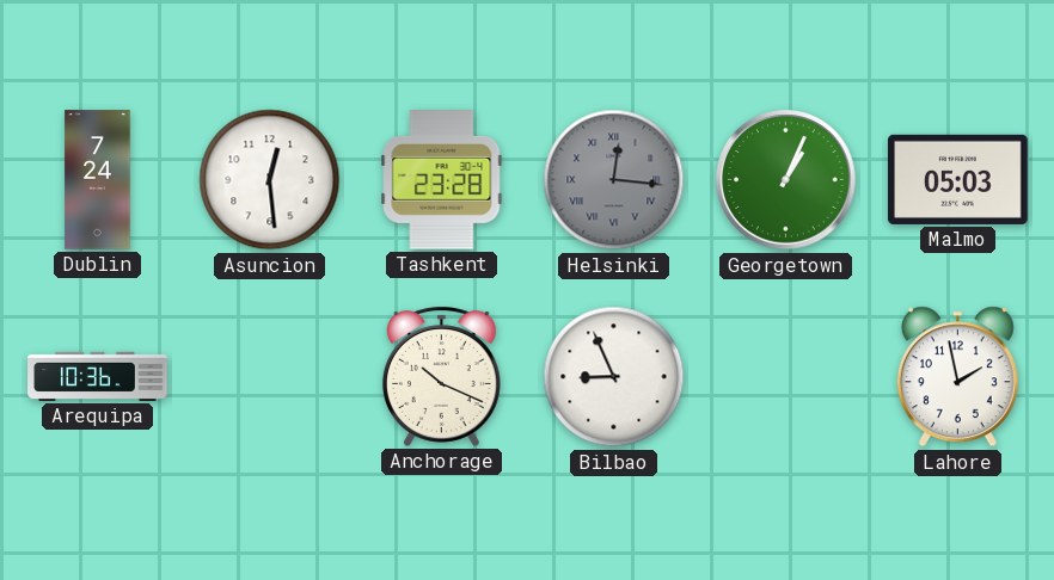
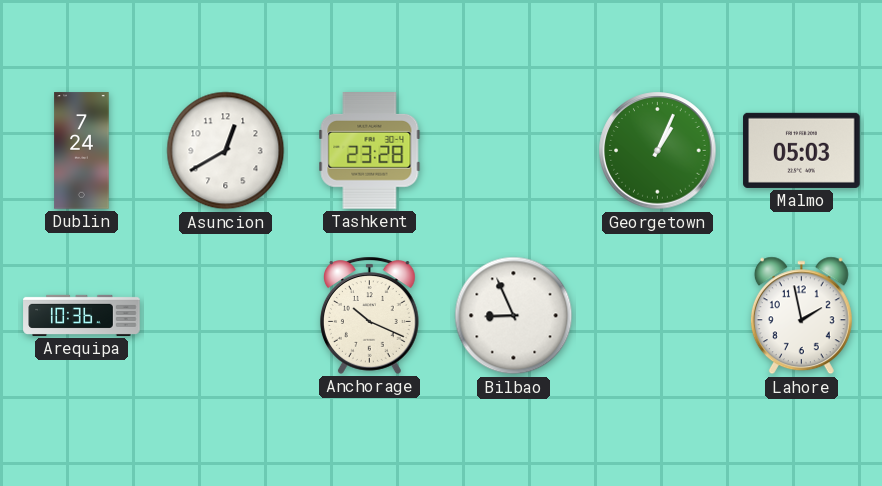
Asuncion: 12:29 -> 12:40 (226, 151)
Helsinki: 12:16 -> none (614, 180)
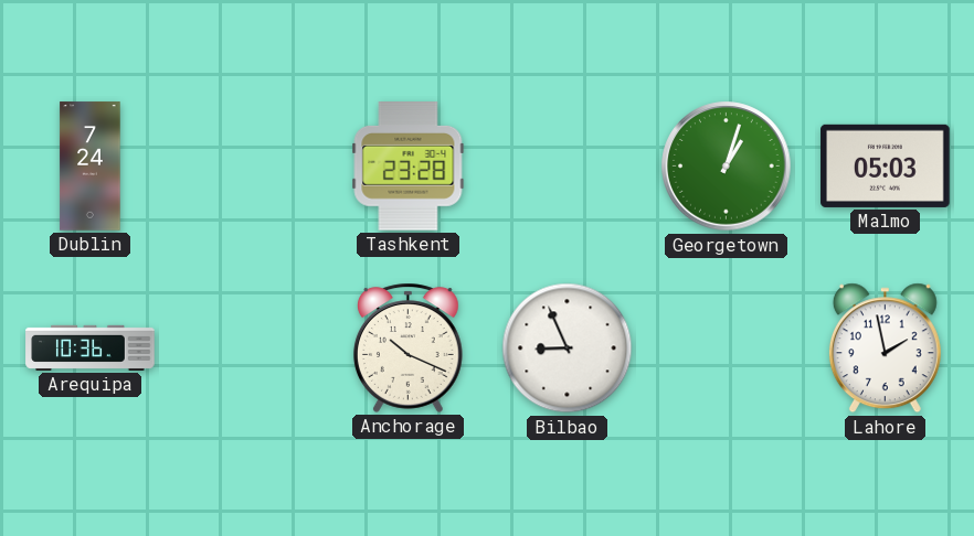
Asuncion: 12:40 -> none (226, 151)
Georgetown: 1:04 -> 1:03 (727, 167)
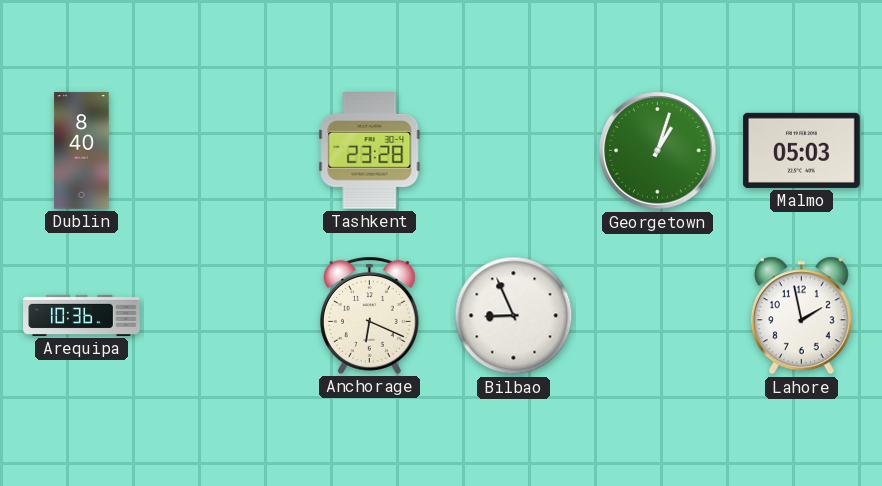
Dublin: 7:24 -> 8:40 (82, 151)
Anchorage: 10:19 -> 6:19 (369, 315)
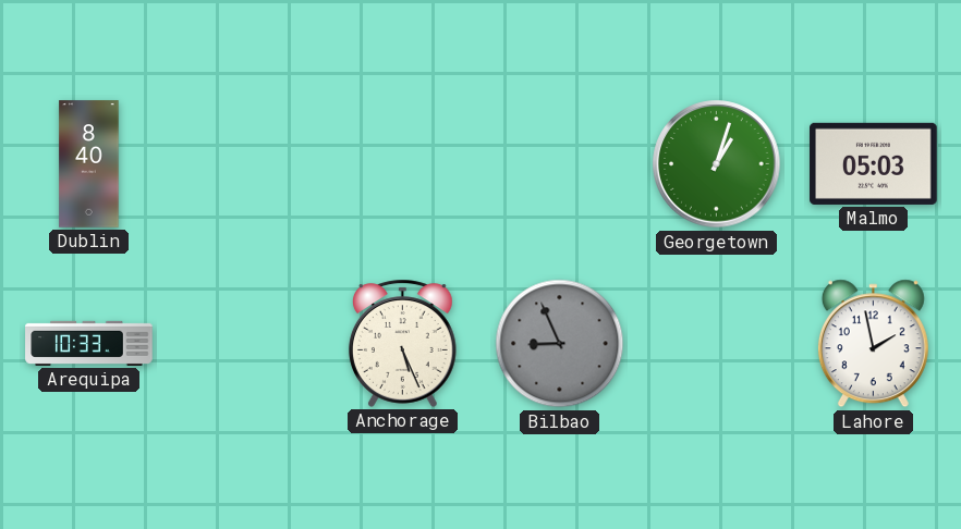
Tashkent: 23:28 -> none (370, 151)
Arequipa: 10:36 -> 10:33 (89, 343)
Anchorage: 6:19 -> 5:26 (402, 343)
Bilbao dial: white -> grey (560, 344)
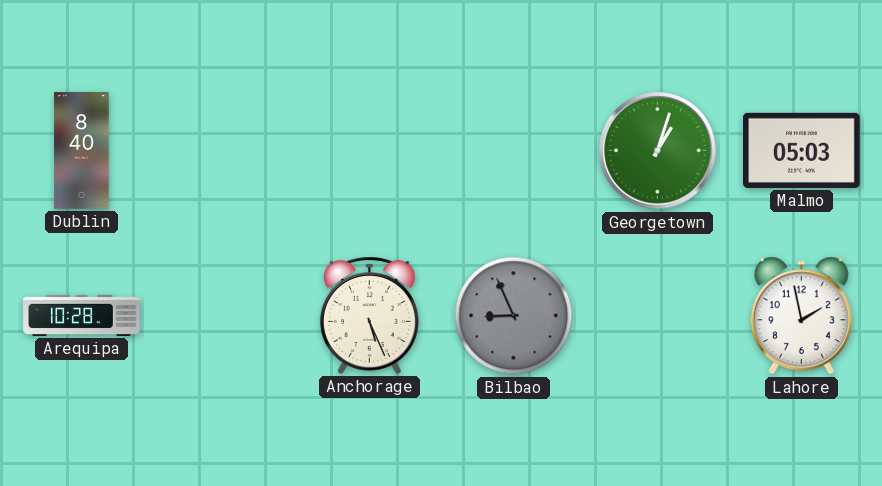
Arequipa: 10:33 -> 10:28 (82, 315)
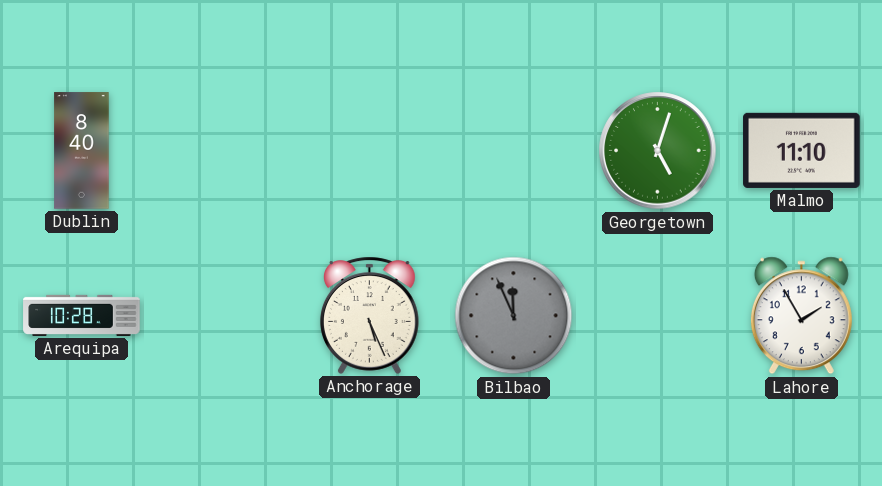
Georgetown: 1:03 -> 5:03 (658, 151)
Malmo: 05:03 -> 11:10 (802, 150)
Bilbao: 8:56 -> 11:56 (514, 316)
Lahore: 1:58 -> 1:55 (801, 316)
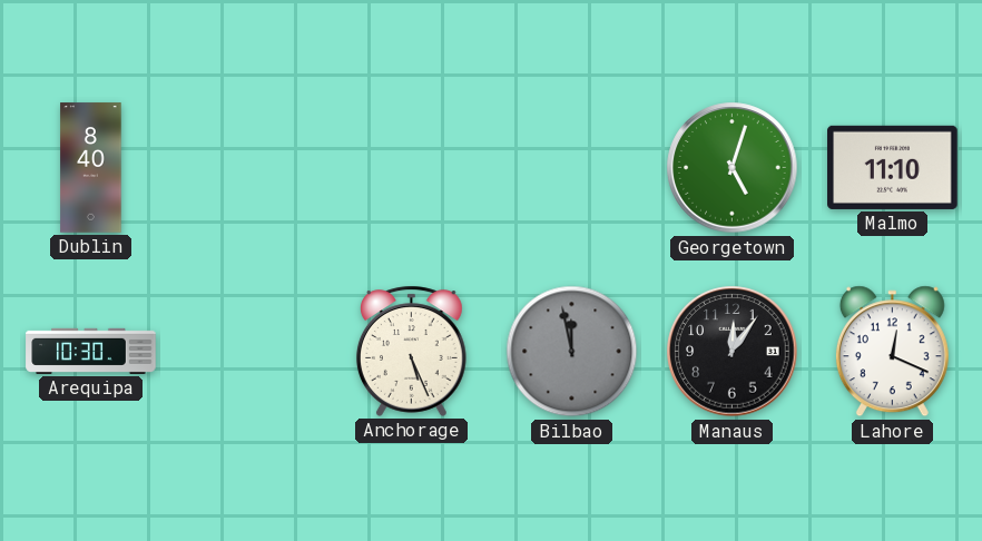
Arequipa: 10:28 -> 10:30 (91, 351)
Bilbao: 11:56 -> 11:58 (572, 352)
Manaus: none -> 12:06 (733, 352)
Lahore: 1:55 -> 12:19 (892, 352)
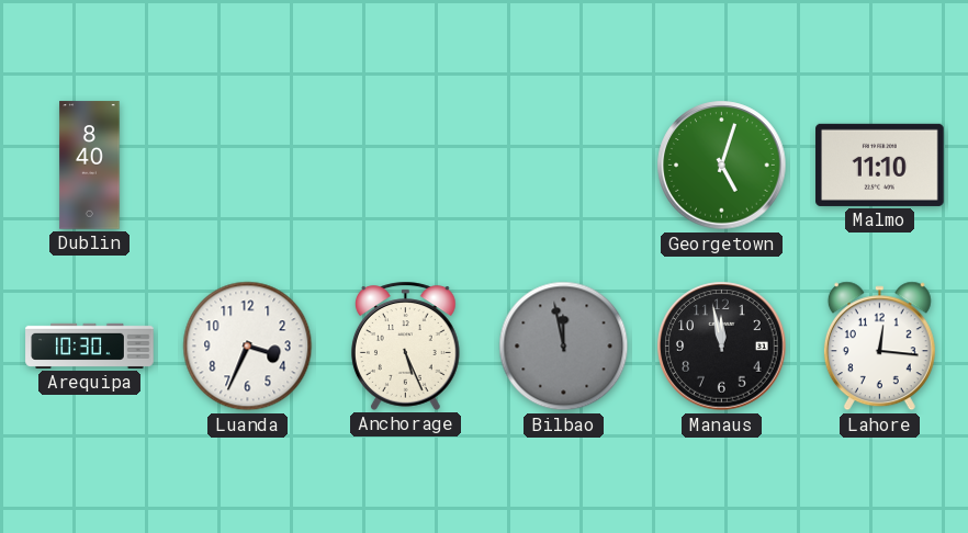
Luanda: none -> 3:34 (248, 347)
Manaus: 12:06 -> 11:58 (722, 347)
Lahore: 12:19 -> 12:16 (879, 347)
